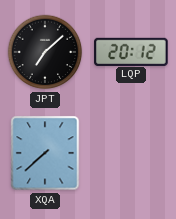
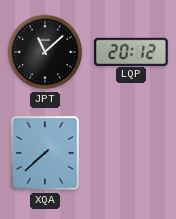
JPT: 7:08 -> 11:08 (45, 52)
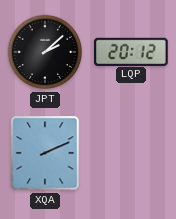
JPT: 11:08 -> 2:08 (45, 52)
XQA: 7:38 -> 2:11 (45, 153)
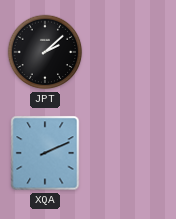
LQP: 20:12 -> none (131, 51)
